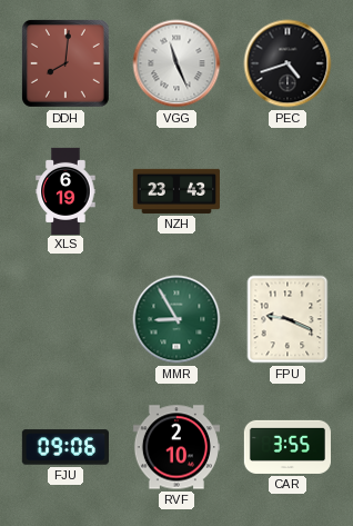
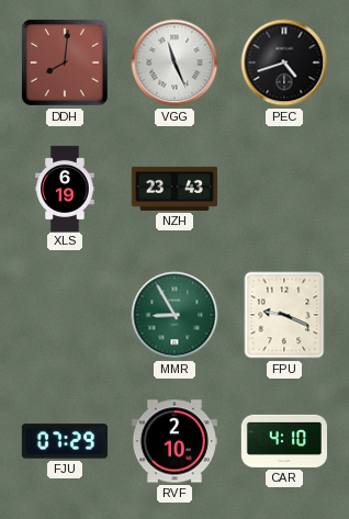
FJU: 09:06 -> 07:29 (65, 441)
CAR: 3:55 -> 4:10 (283, 441)
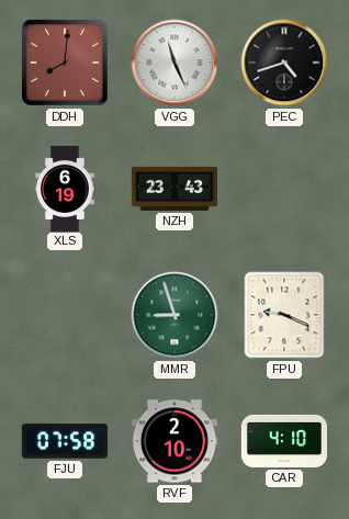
MMR: 8:55 -> 8:57 (174, 315)
FJU: 07:29 -> 07:58 (65, 441)
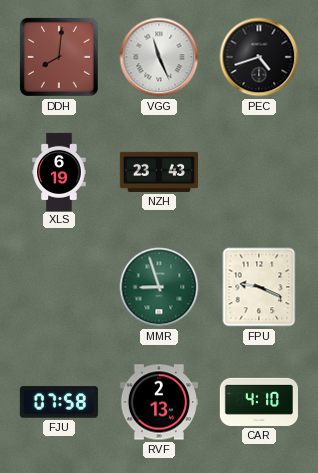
RVF: 2:10 -> 2:13 (159, 402)
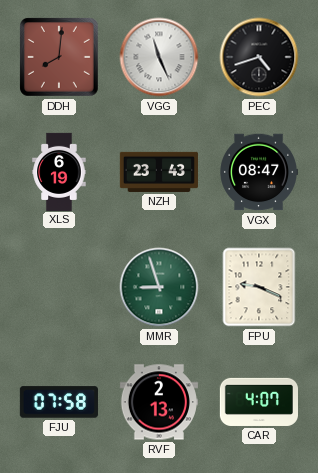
VGX: none -> 08:47 (259, 172)
CAR: 4:10 -> 4:07 (258, 402)
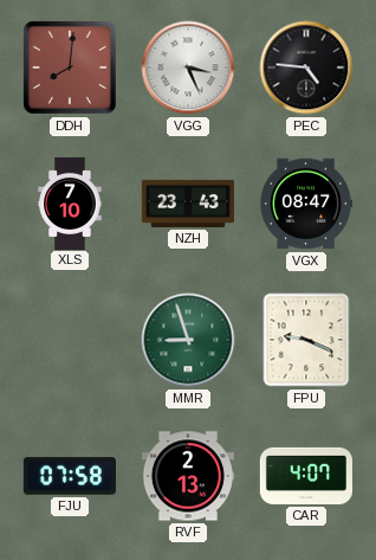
VGG: 11:26 -> 3:26 (188, 67)
PEC: 4:42 -> 4:46 (306, 67)
XLS: 6:19 -> 7:10 (70, 202)
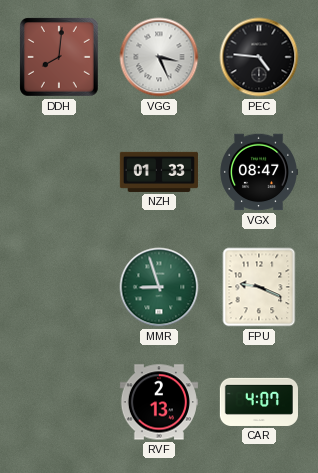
XLS: 7:10 -> none (70, 202)
NZH: 23:43 -> 01:33 (158, 172)
FJU: 07:58 -> none (70, 476)
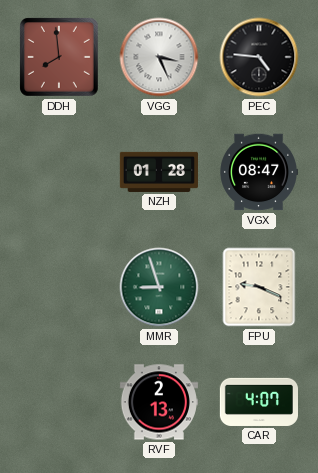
DDH: 8:01 -> 7:59 (59, 57)
NZH: 01:33 -> 01:28 (158, 172)
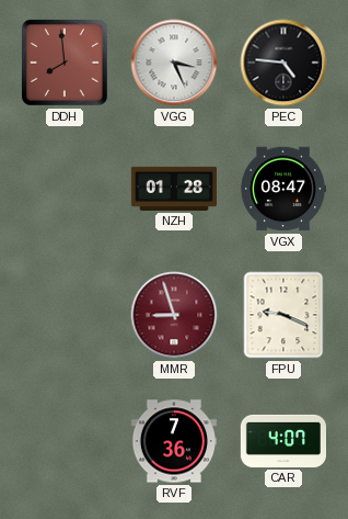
MMR dial: green -> burgundy (174, 315)
RVF: 2:13 -> 7:36 (174, 441)
